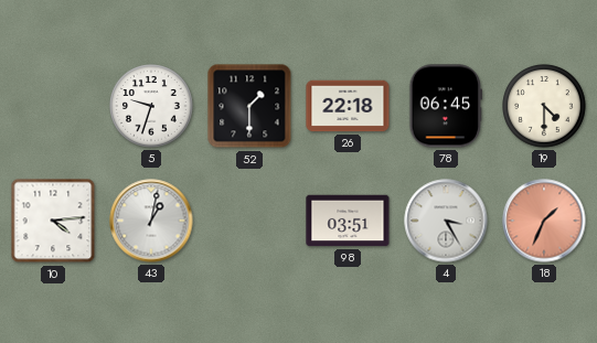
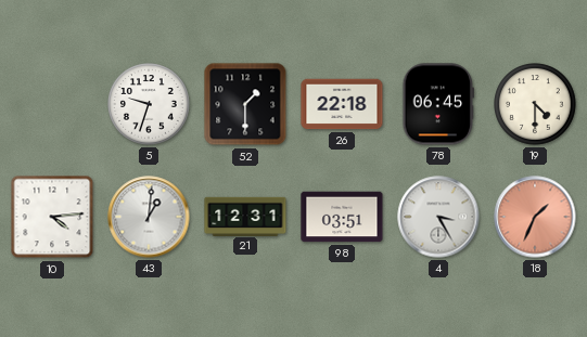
43: 1:02 -> 1:01 (149, 217)
21: none -> 12:31 (245, 216)
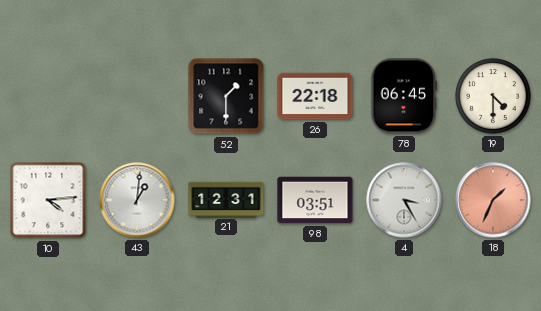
5: 9:33 -> none (149, 104)
